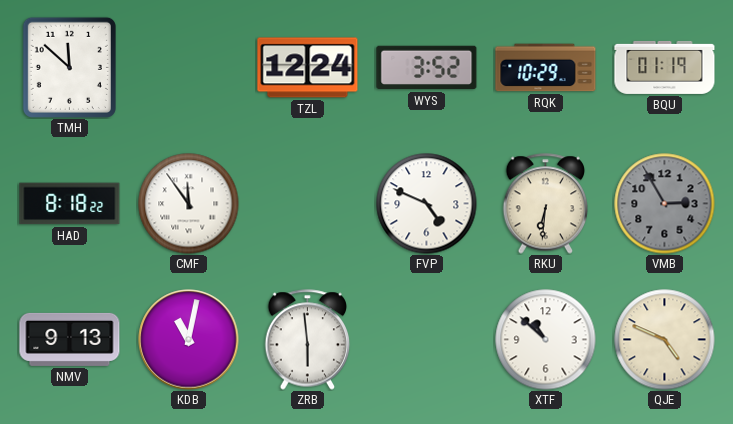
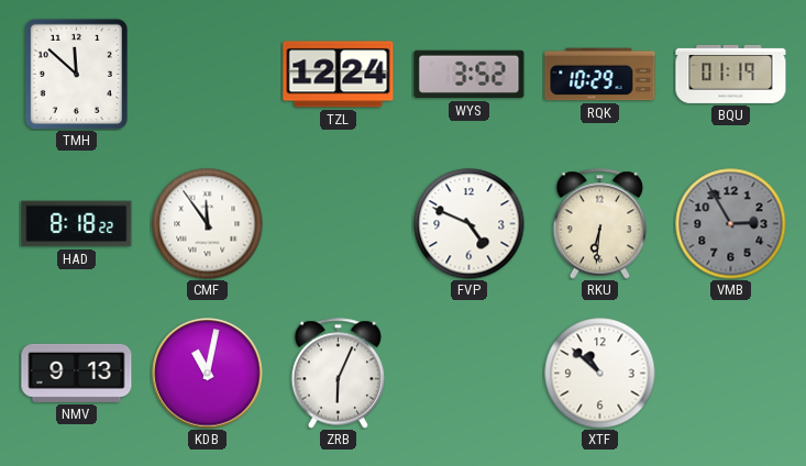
ZRB: 5:59 -> 6:04 (339, 374)
QJE: 4:49 -> none (665, 340)
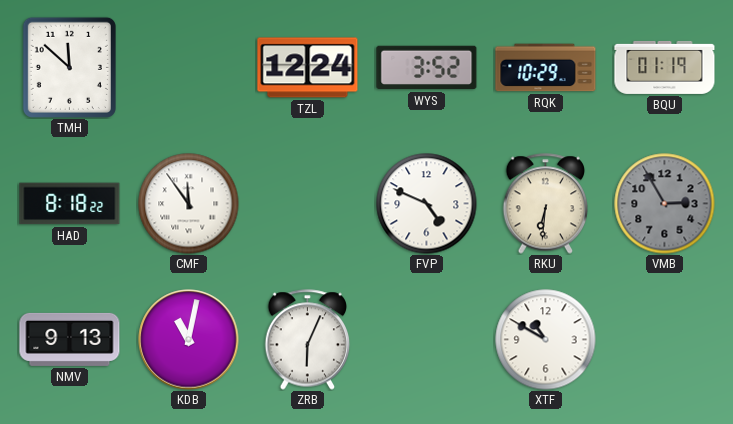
XTF: 10:52 -> 10:50 (546, 340)
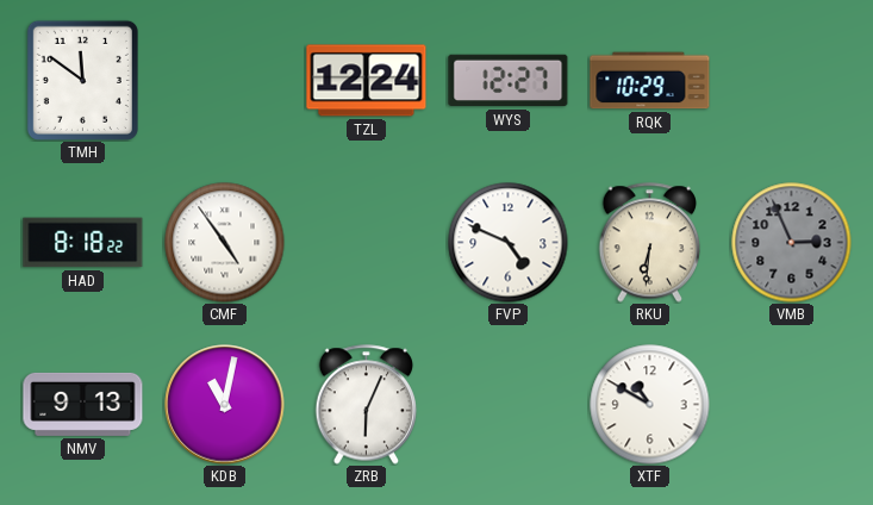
TMH: 11:52 -> 11:51 (82, 80)
WYS: 3:52 -> 12:27 (509, 81)
BQU: 01:19 -> none (665, 67)
CMF: 11:54 -> 4:54 (225, 243)
VMB: 2:55 -> 2:56 (792, 243)
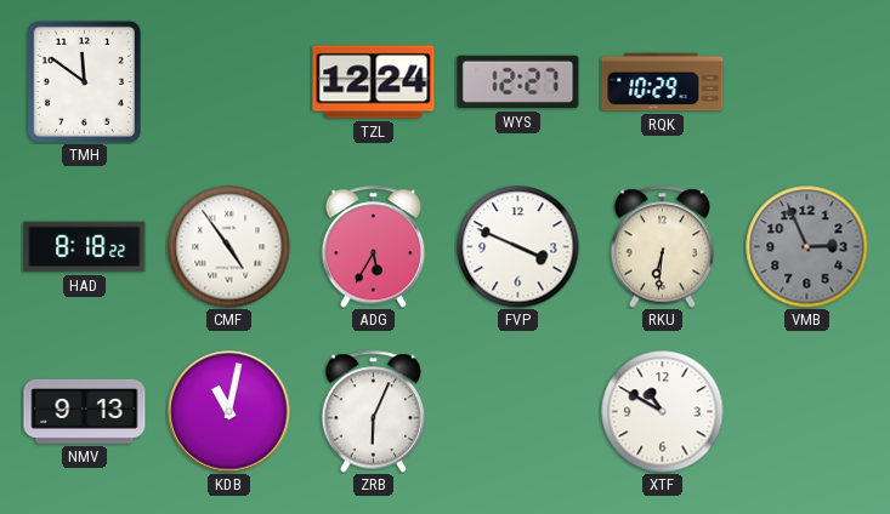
ADG: none -> 5:35 (374, 247)
FVP: 4:49 -> 3:49 (518, 247)
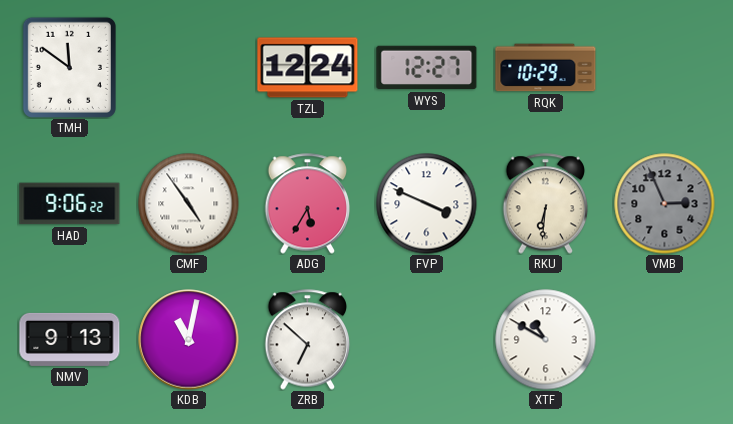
HAD: 8:18 -> 9:06 (70, 204)
ZRB: 6:04 -> 6:52 (308, 340)
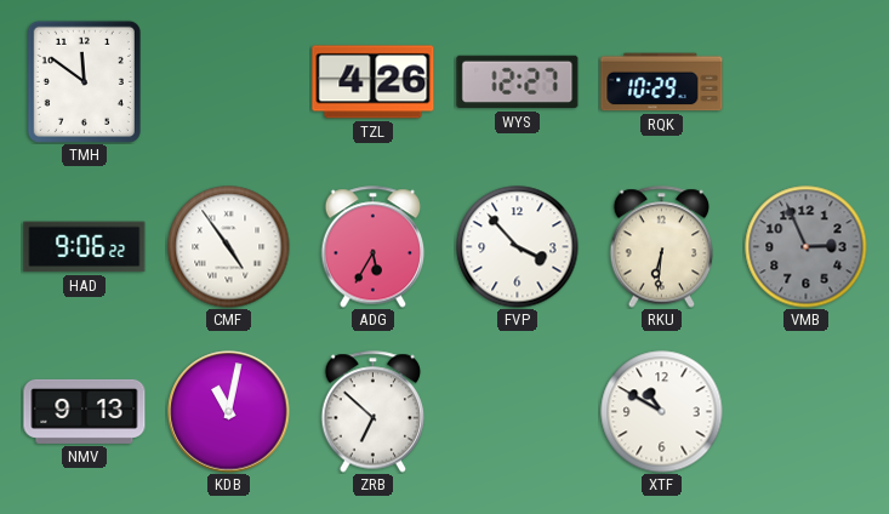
TZL: 12:24 -> 4:26 (374, 82)
FVP: 3:49 -> 3:53 (518, 247)
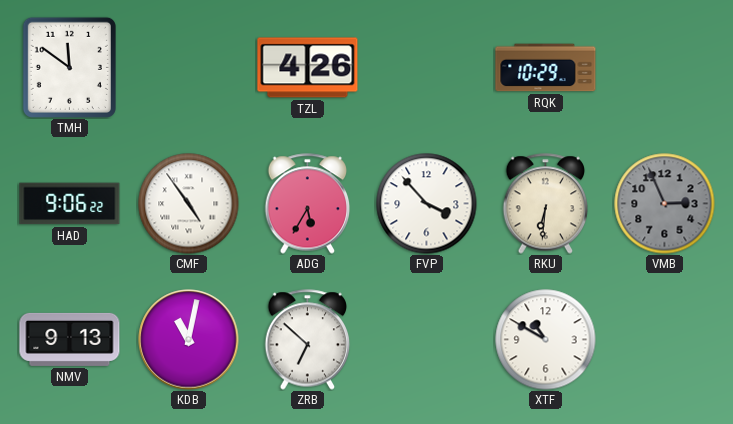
WYS: 12:27 -> none (518, 82)
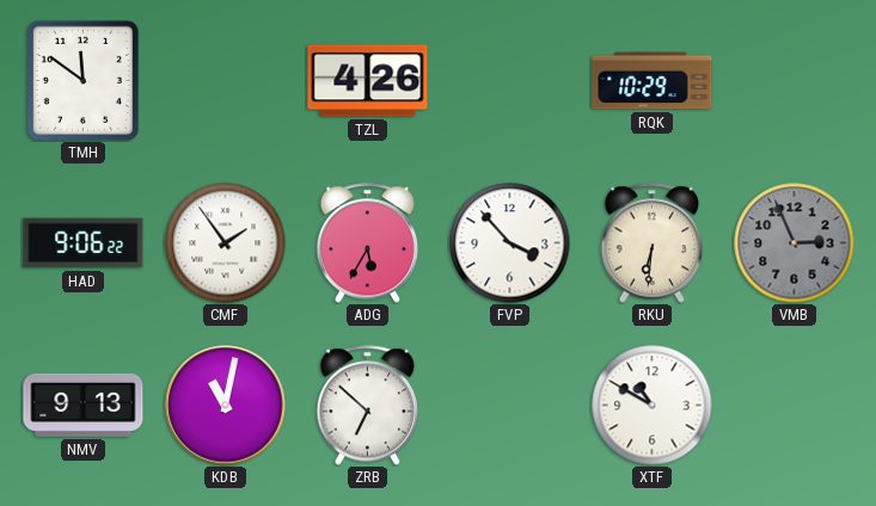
CMF: 4:54 -> 1:54 (226, 243)
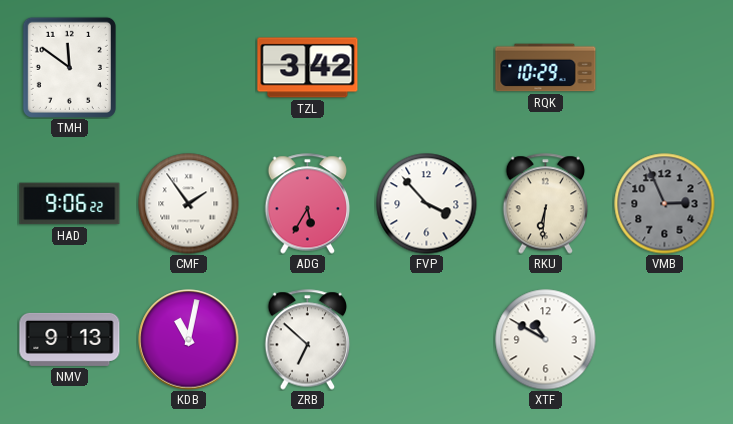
TZL: 4:26 -> 3:42 (308, 68)
